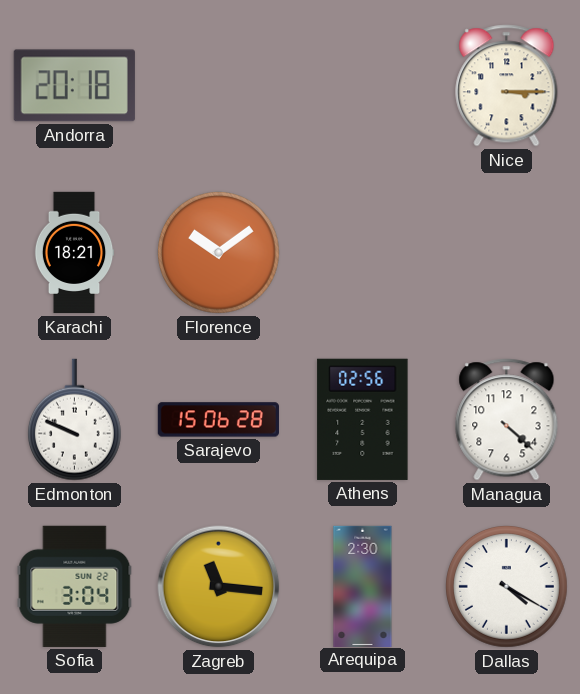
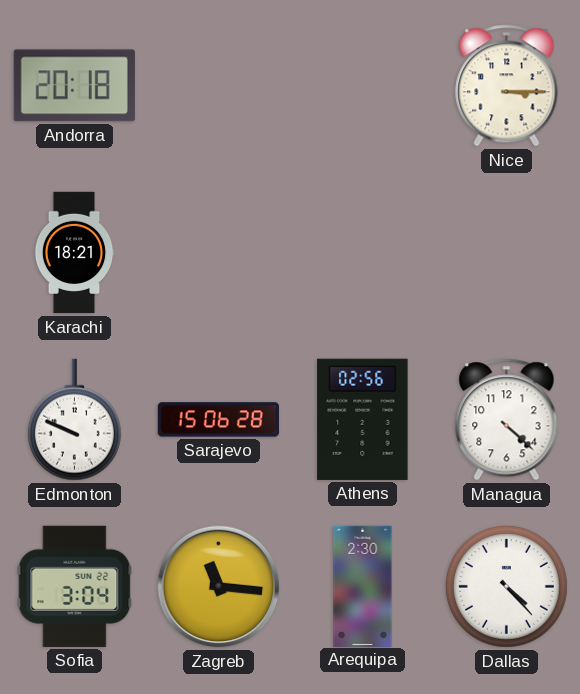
Florence: 10:09 -> none (219, 253)
Dallas: 4:20 -> 4:23 (507, 587)
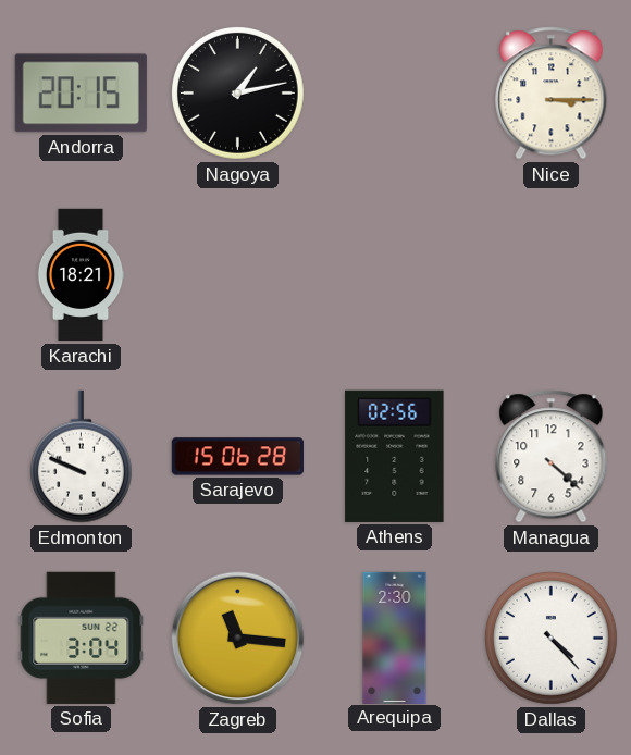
Andorra: 20:18 -> 20:15 (81, 94)
Nagoya: none -> 1:13 (238, 94)
